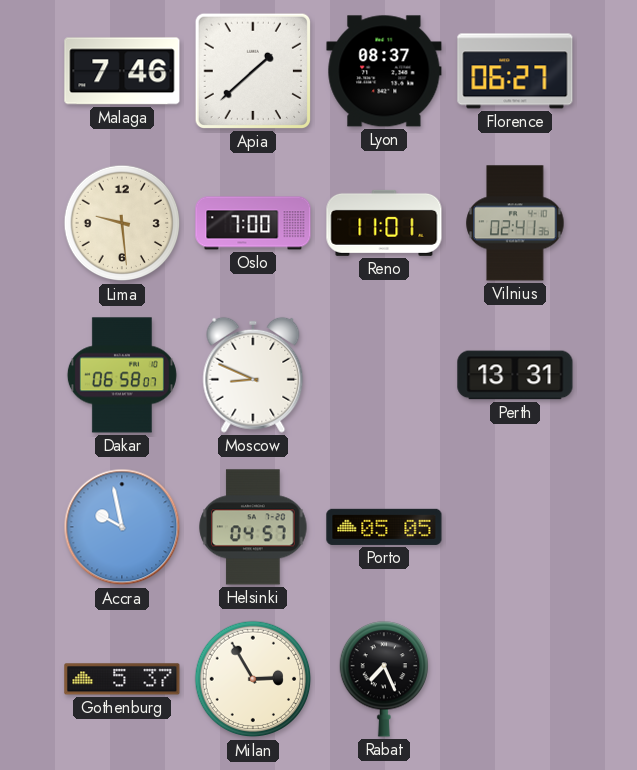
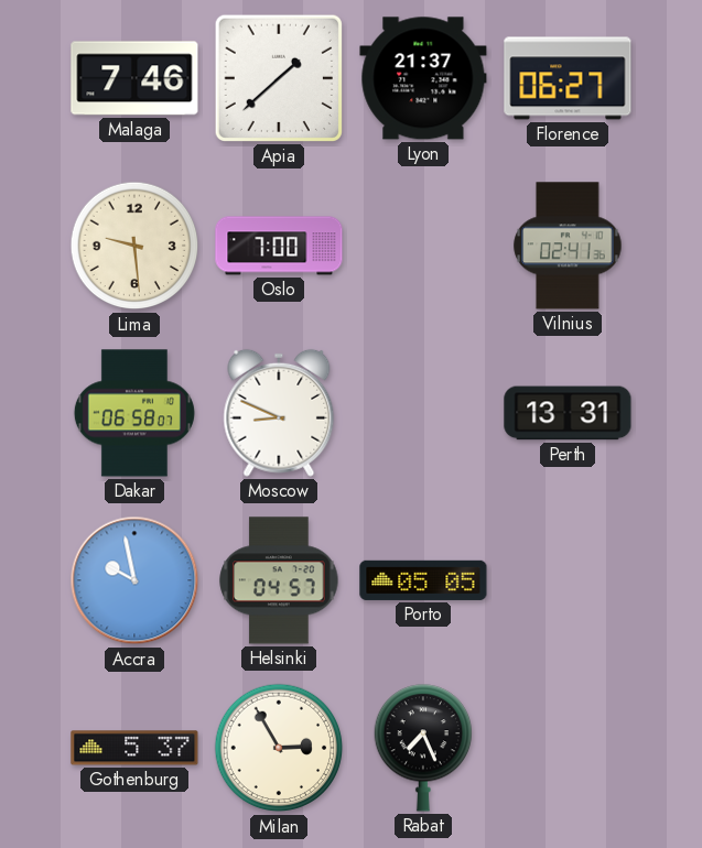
Lyon: 08:37 -> 21:37 (423, 78)
Reno: 11:01 -> none (384, 223)
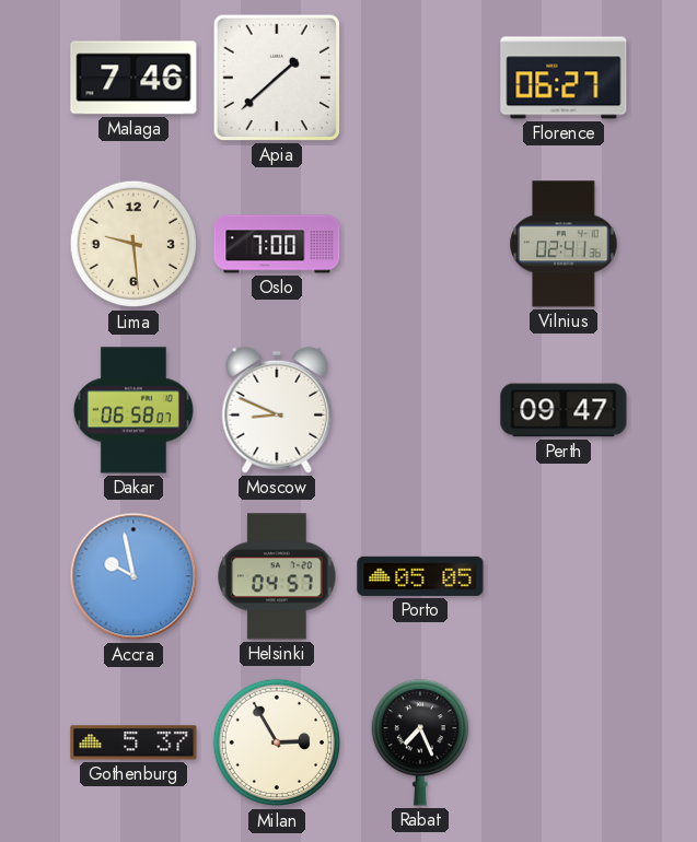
Lyon: 21:37 -> none (423, 78)
Perth: 13:31 -> 09:47 (564, 410)
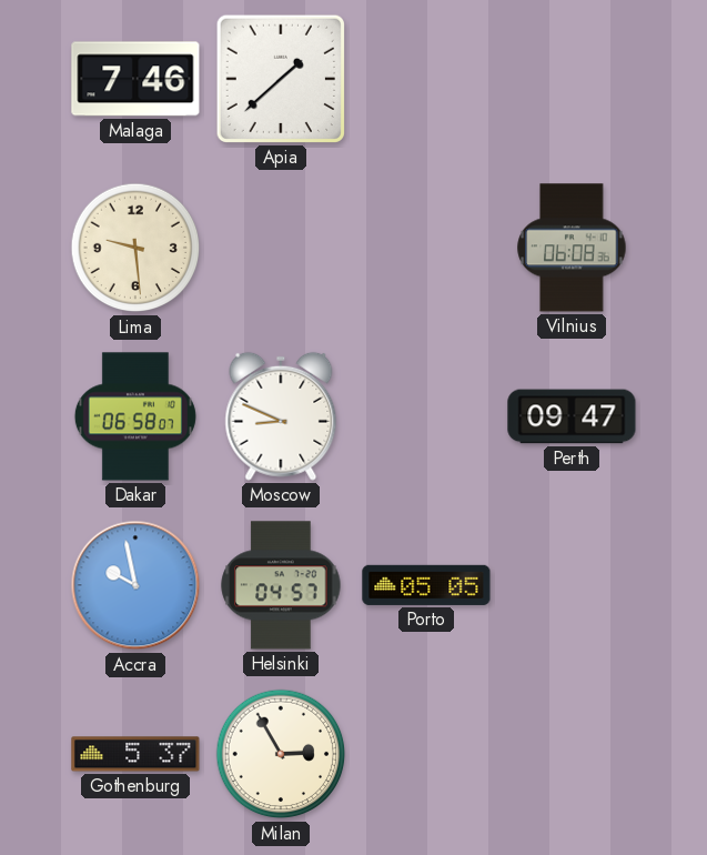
Florence: 06:27 -> none (564, 78)
Oslo: 7:00 -> none (277, 244)
Vilnius: 02:41 -> 06:08 (572, 248)
Rabat: 7:26 -> none (419, 742)
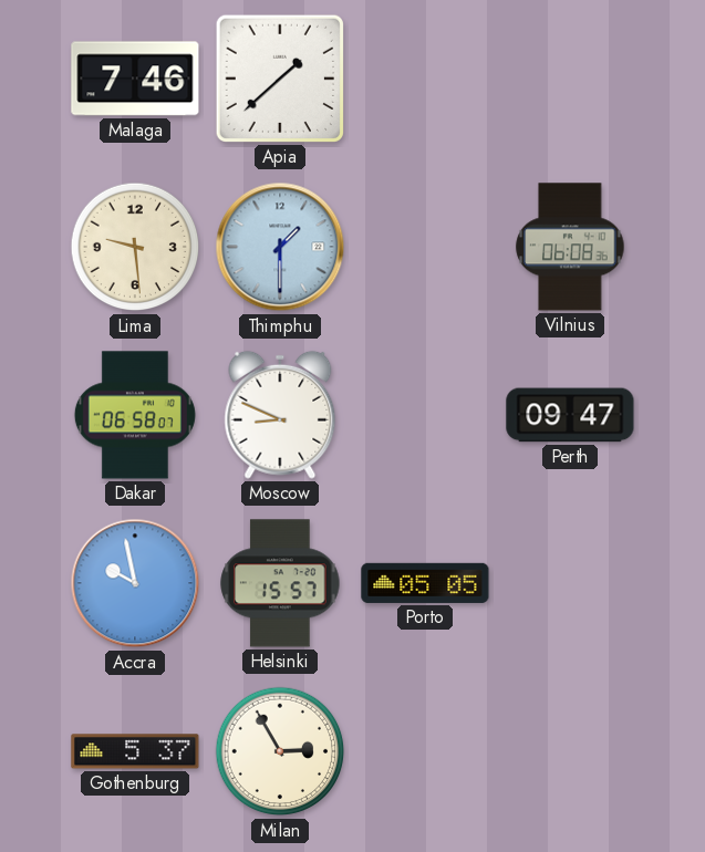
Thimphu: none -> 1:30 (280, 247)
Helsinki: 04:57 -> 15:57 (280, 583)
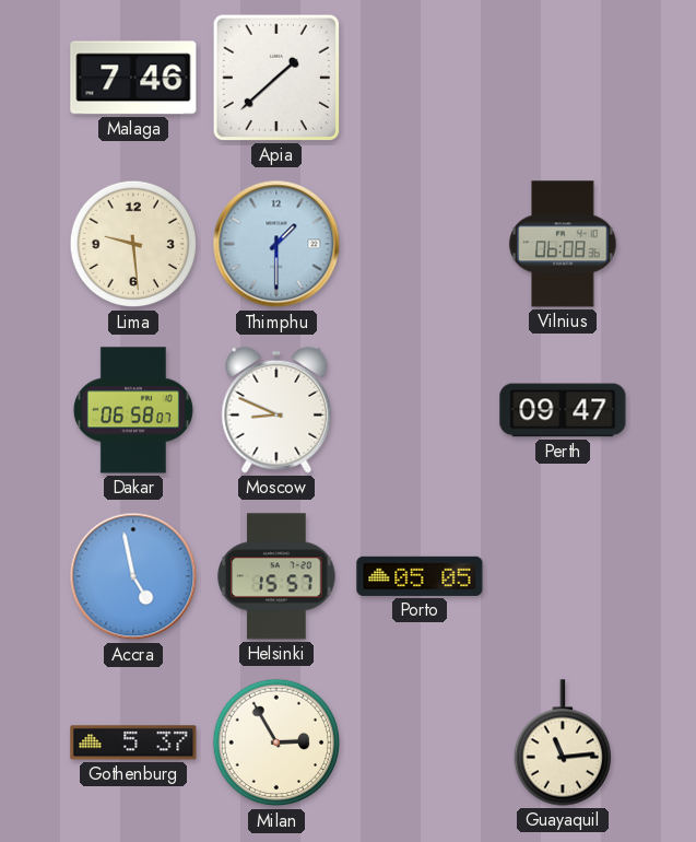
Accra: 9:58 -> 4:58 (133, 576)
Guayaquil: none -> 11:14 (562, 742)
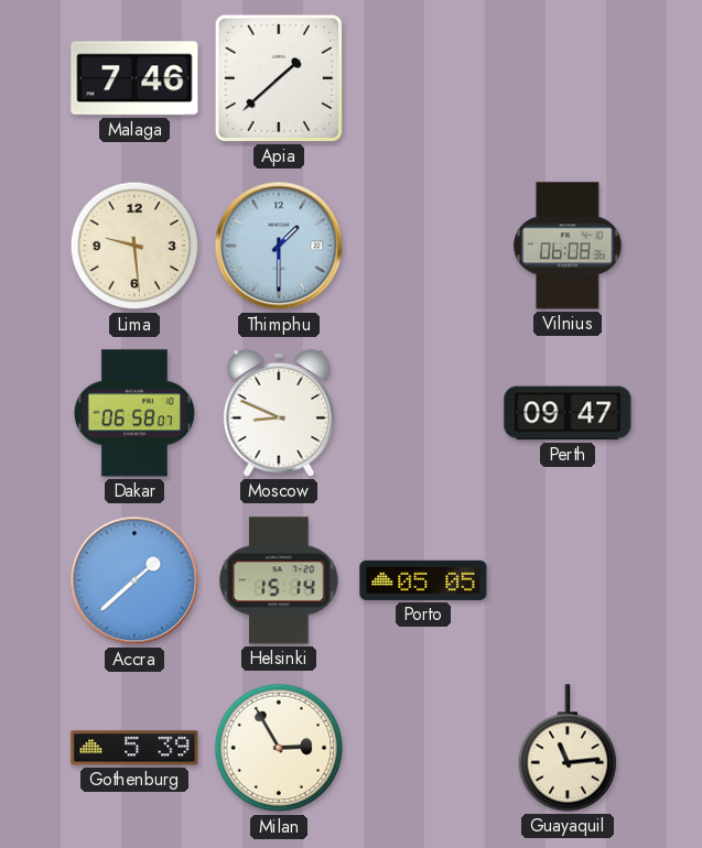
Accra: 4:58 -> 1:38 (134, 580)
Helsinki: 15:57 -> 15:14 (279, 580)
Gothenburg: 5:37 -> 5:39 (134, 748)
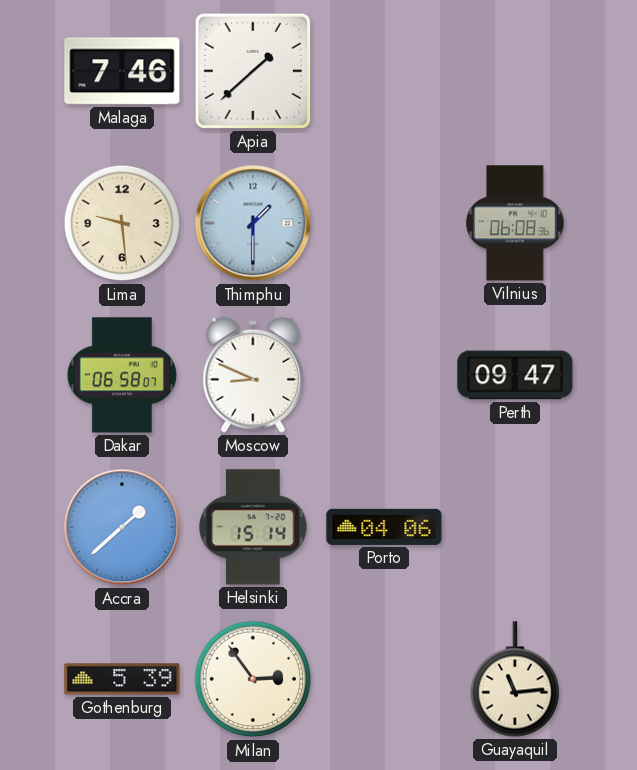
Porto: 05:05 -> 04:06 (384, 527)
Milan: 2:55 -> 2:54 (253, 679)
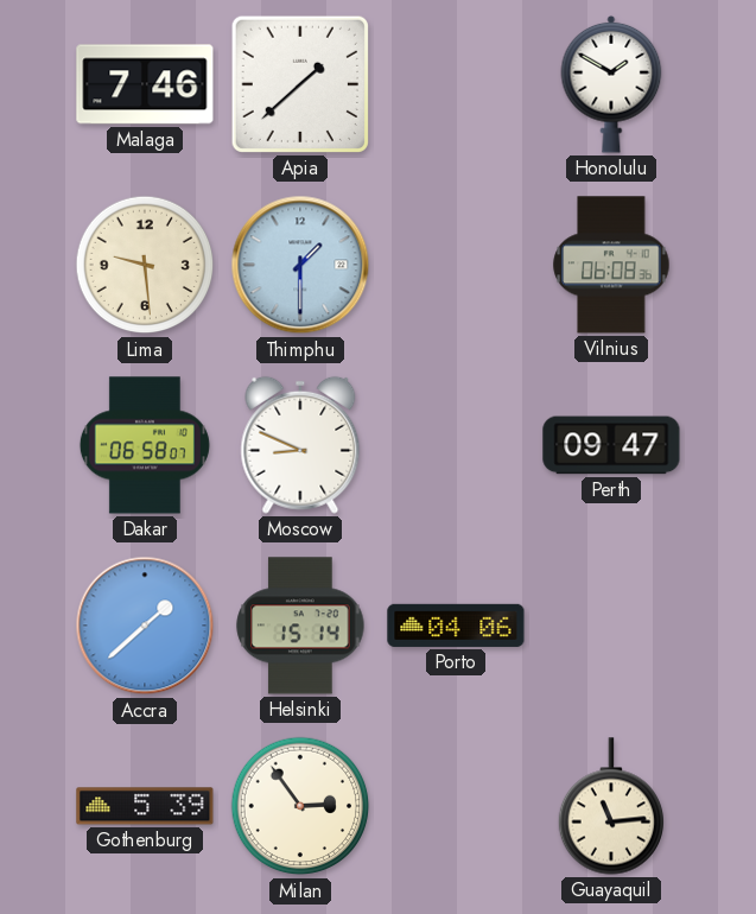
Honolulu: none -> 1:50 (611, 84)
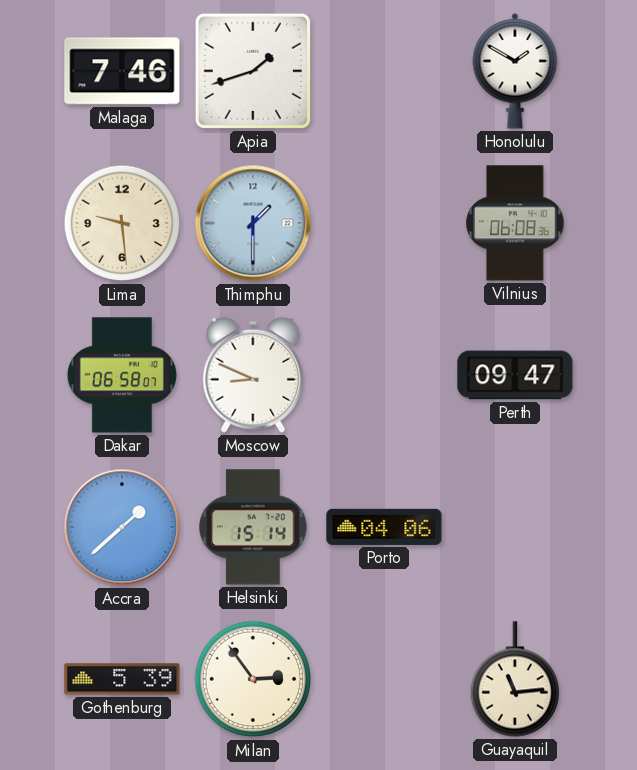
Apia: 1:38 -> 1:42 (253, 71)
